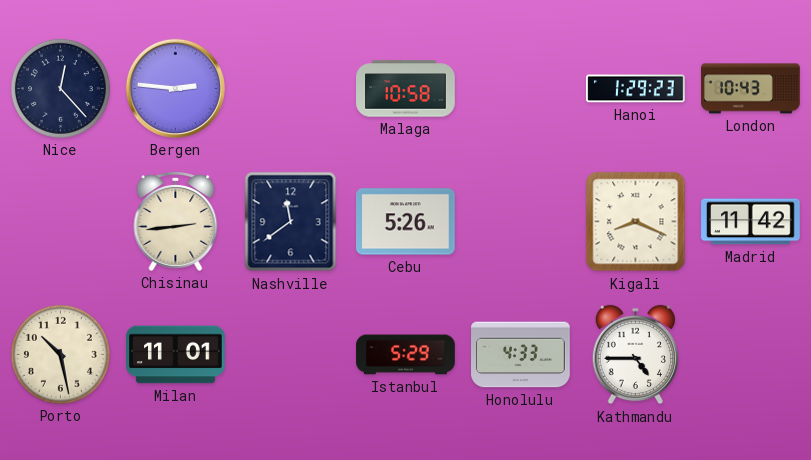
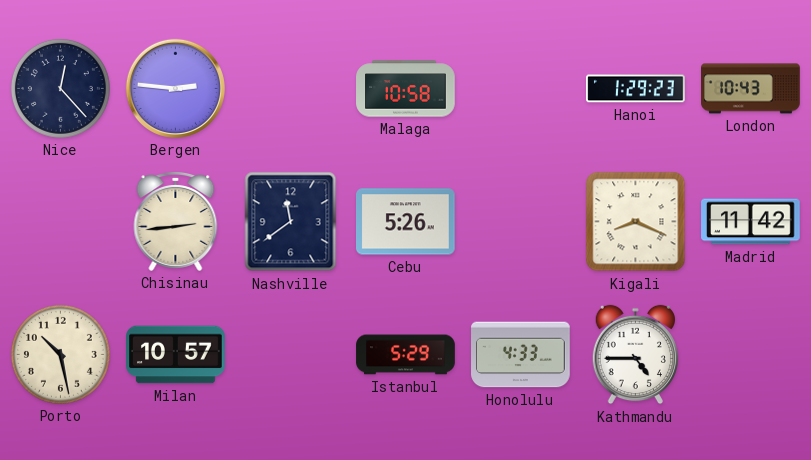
Milan: 11:01 -> 10:57 (176, 355)
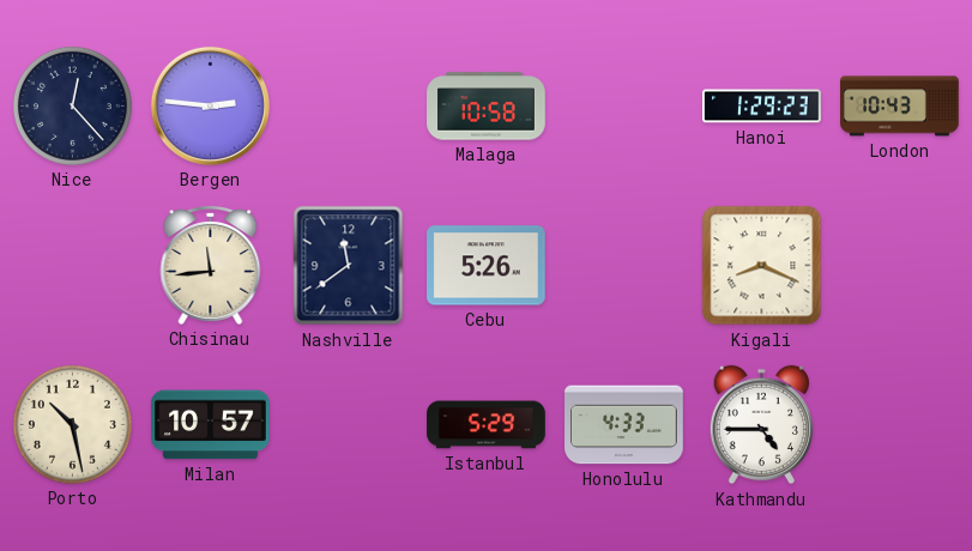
Chisinau: 2:44 -> 11:44 (211, 266)
Madrid: 11:42 -> none (751, 222)
